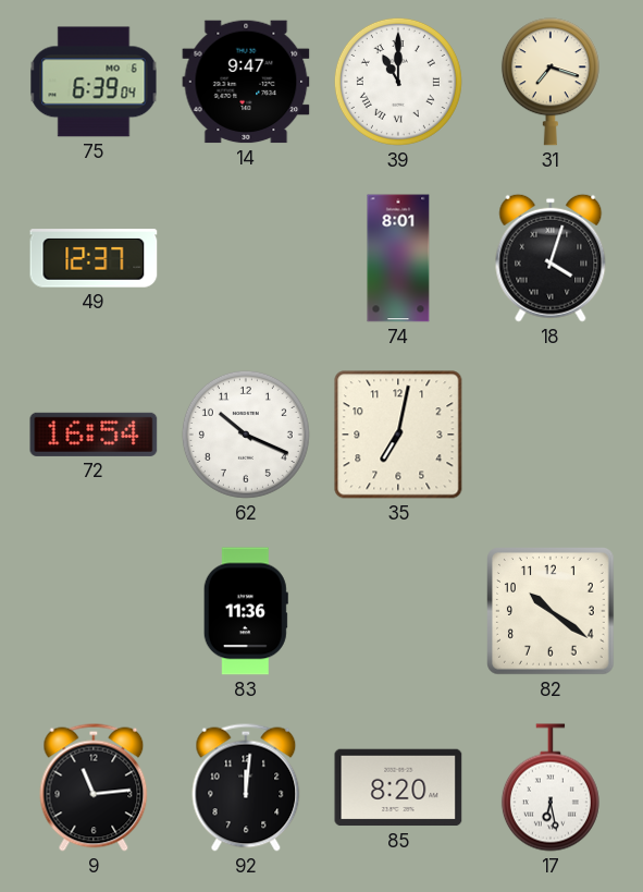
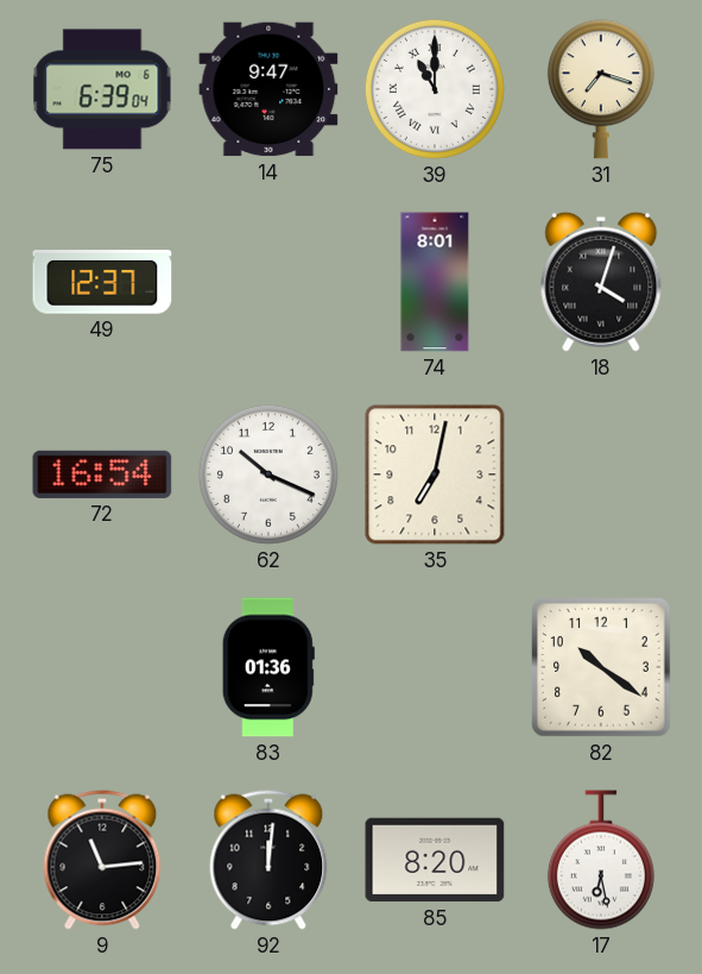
83: 11:36 -> 01:36 (268, 667)
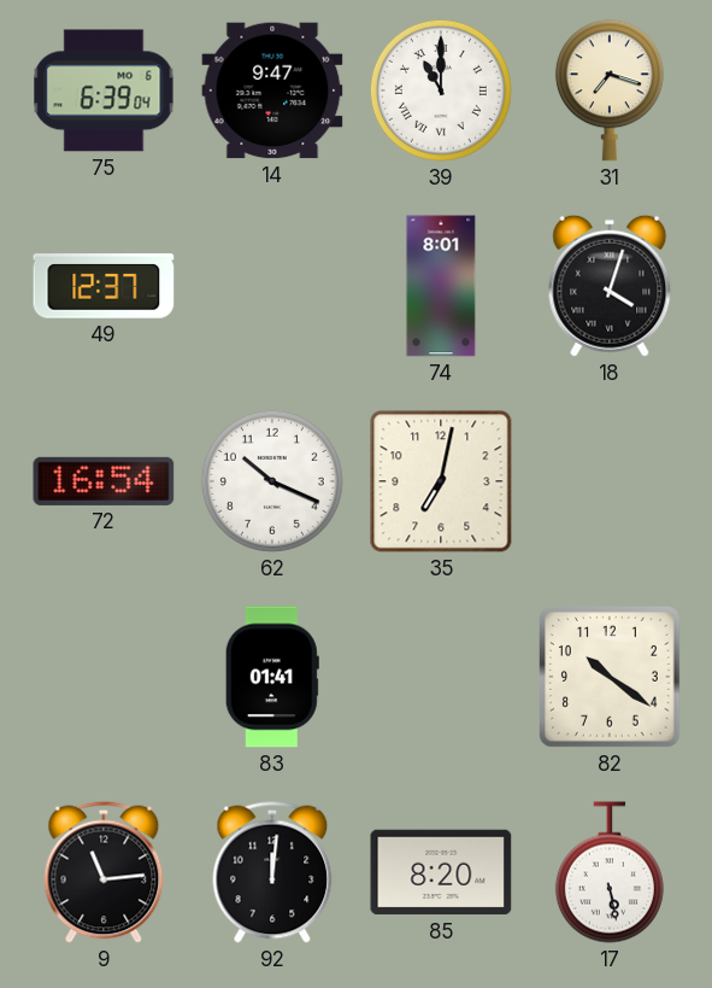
83: 01:36 -> 01:41 (272, 677)
17: 6:28 -> 5:28 (610, 872)
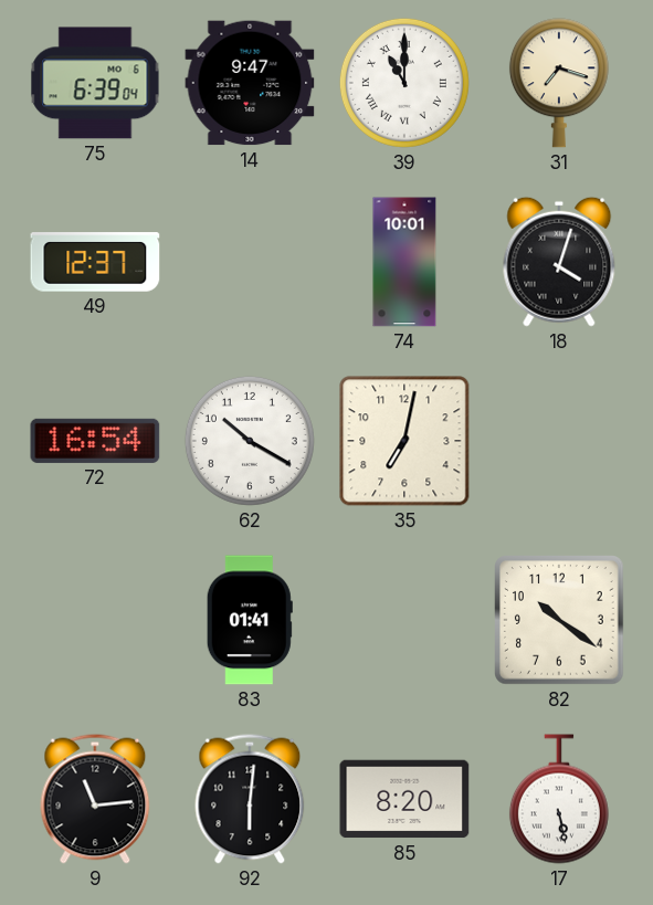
74: 8:01 -> 10:01 (404, 262)
62: 10:19 -> 10:20 (250, 441)
92: 12:01 -> 6:01 (250, 799)
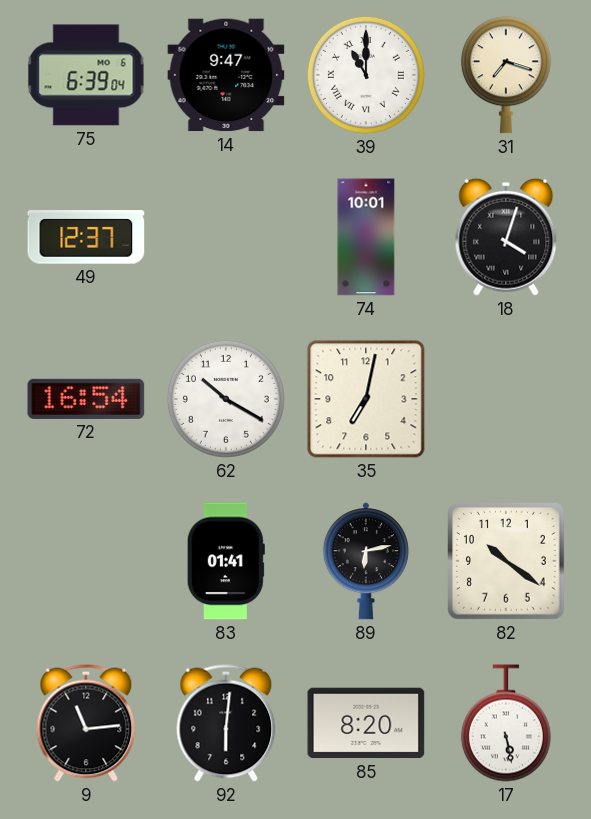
89: none -> 6:13 (366, 561)
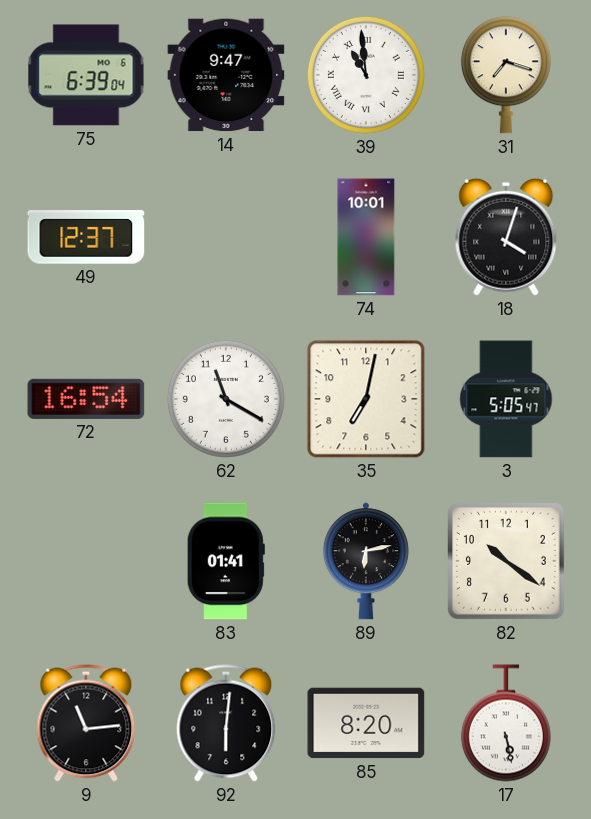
39: 11:00 -> 10:59 (366, 75)
62: 10:20 -> 11:20 (226, 399)
3: none -> 5:05 (506, 399)
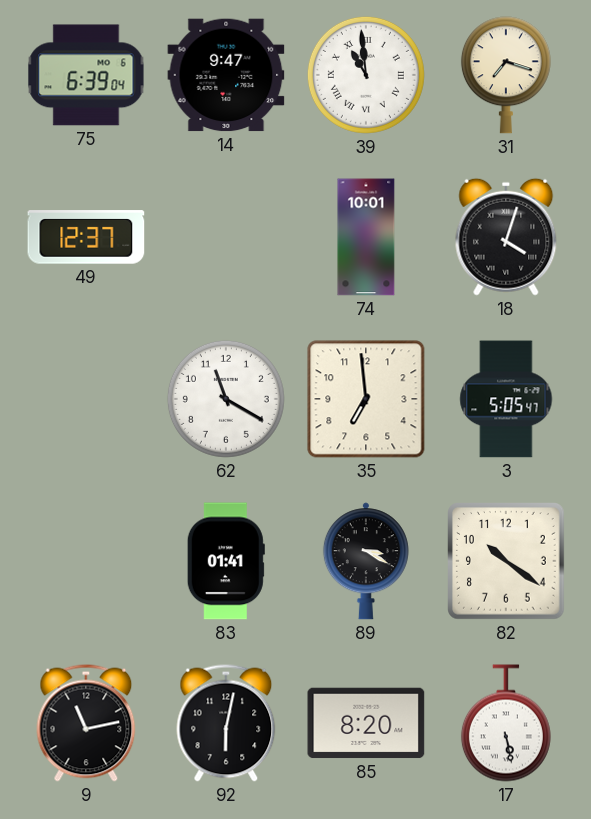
72: 16:54 -> none (86, 399)
35: 7:02 -> 6:59 (366, 399)
89: 6:13 -> 3:20 (366, 561)
9: 11:14 -> 11:13 (86, 723)
92: 6:01 -> 6:02 (226, 723)
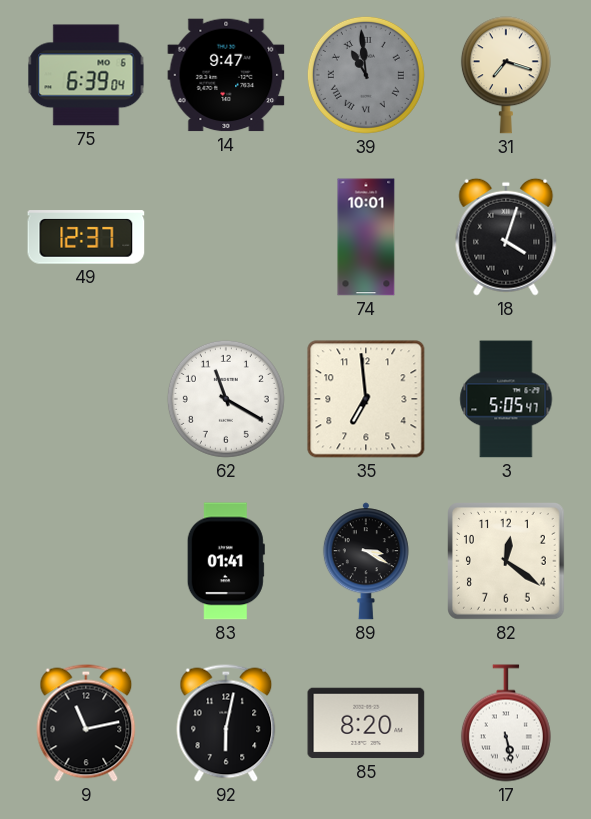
39 dial: white -> grey (366, 75)
82: 10:21 -> 12:21 (507, 562)
